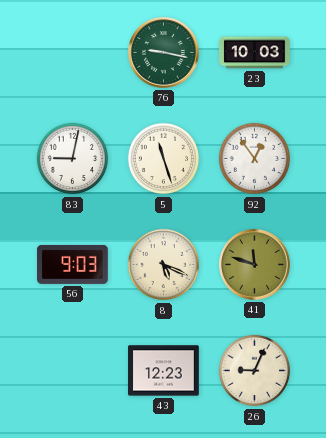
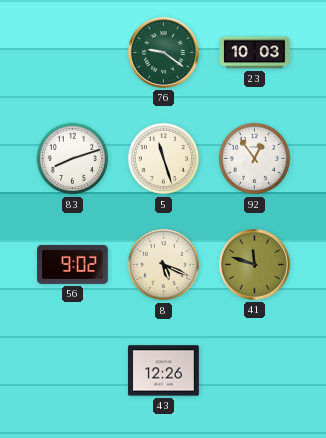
76: 9:17 -> 9:21 (164, 53)
83: 9:02 -> 8:12 (73, 159)
56: 9:03 -> 9:02 (73, 264)
43: 12:23 -> 12:26 (164, 371)
26: 9:04 -> none (255, 371)
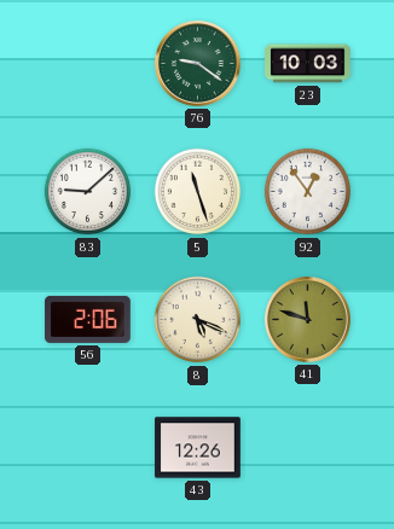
83: 8:12 -> 9:08 (88, 192)
56: 9:02 -> 2:06 (88, 319)
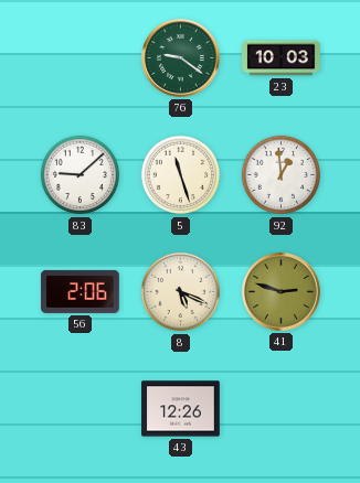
92: 12:54 -> 12:59 (282, 175)
41: 11:48 -> 2:48 (282, 292)
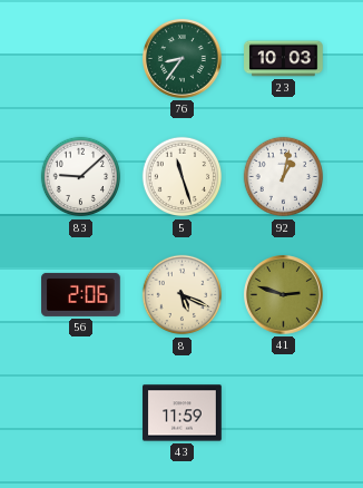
76: 9:21 -> 8:36 (183, 59)
92: 12:59 -> 1:02 (284, 177)
43: 12:26 -> 11:59 (183, 413)
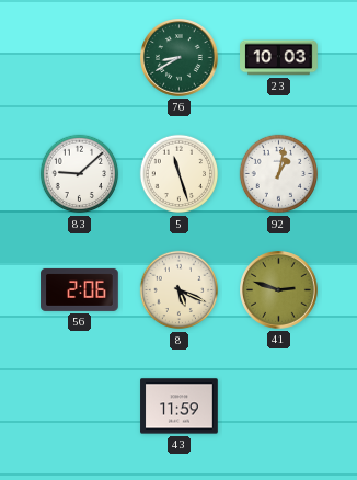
76: 8:36 -> 8:40 (180, 58)
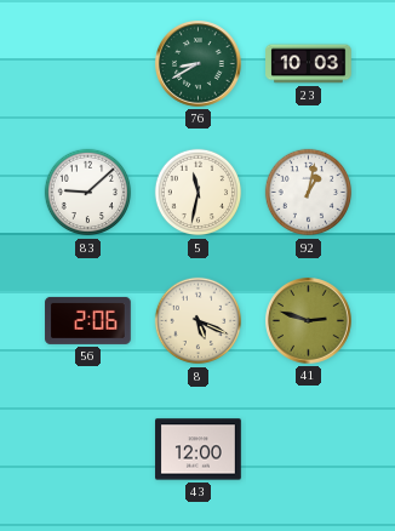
5: 11:27 -> 11:32 (199, 193)
43: 11:59 -> 12:00 (199, 450)
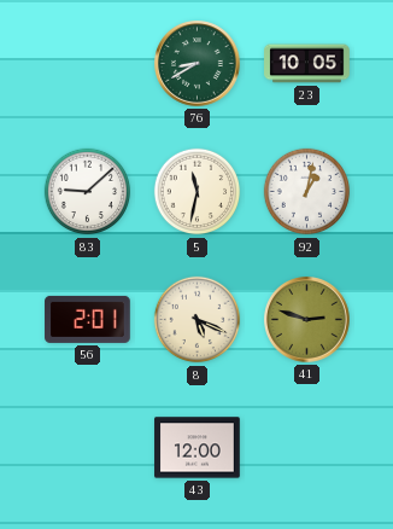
23: 10:03 -> 10:05 (307, 64)
56: 2:06 -> 2:01 (88, 319)
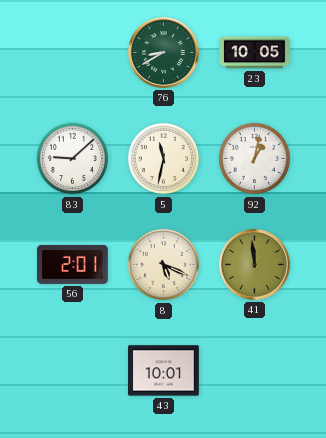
41: 2:48 -> 11:59 (255, 265)
43: 12:00 -> 10:01 (164, 371)
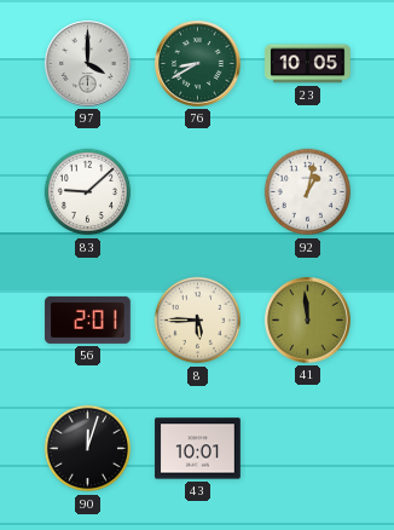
97: none -> 4:00 (88, 64)
5: 11:32 -> none (164, 159)
8: 5:19 -> 5:45 (198, 321)
90: none -> 12:03 (88, 449)
